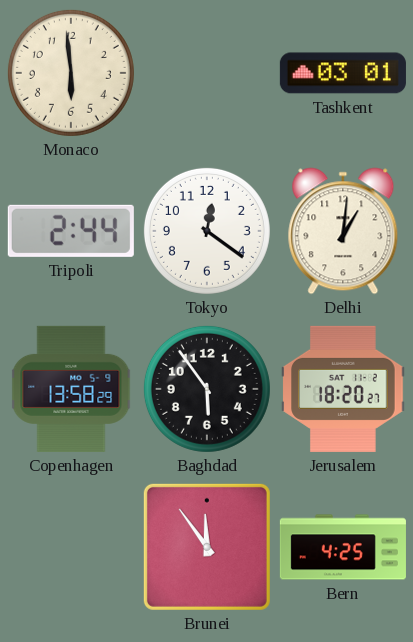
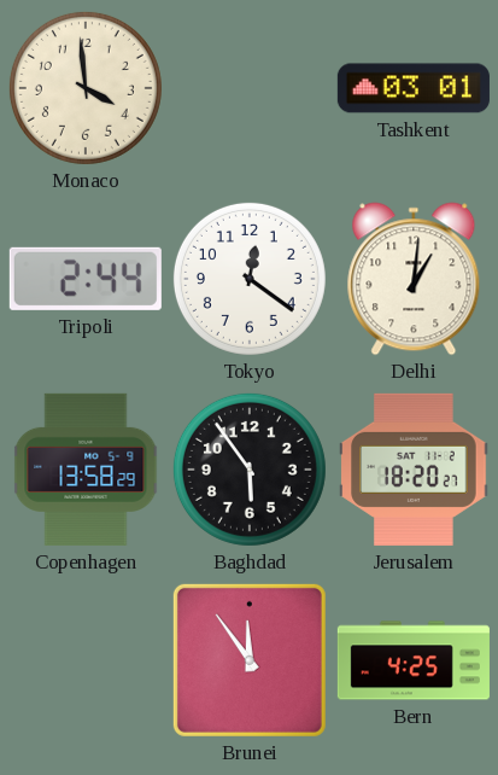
Monaco: 5:59 -> 3:59 (86, 88)
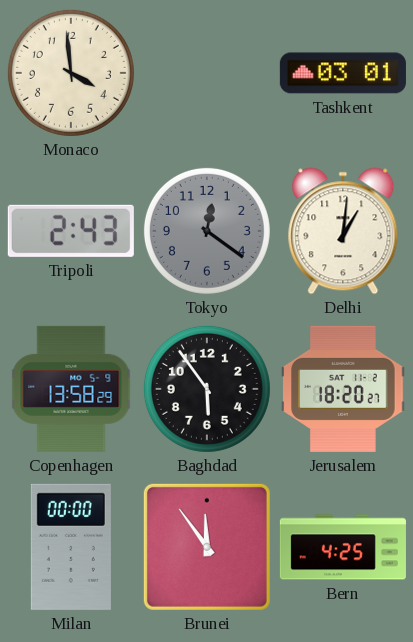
Tripoli: 2:44 -> 2:43 (71, 231)
Tokyo dial: white -> grey (207, 231)
Milan: none -> 00:00 (71, 547)
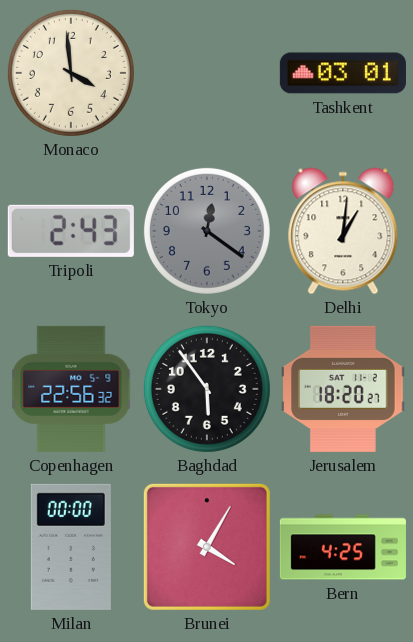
Copenhagen: 13:58 -> 22:56 (71, 389)
Brunei: 11:54 -> 4:05 (207, 547)
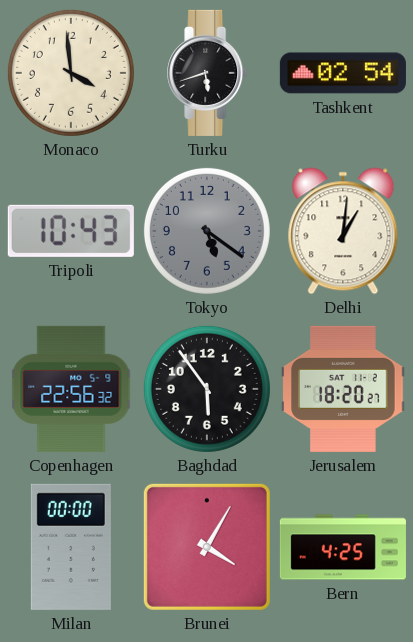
Turku: none -> 5:42 (208, 73)
Tashkent: 03:01 -> 02:54 (343, 73)
Tripoli: 2:43 -> 10:43 (71, 231)
Tokyo: 12:21 -> 5:21 (207, 231)
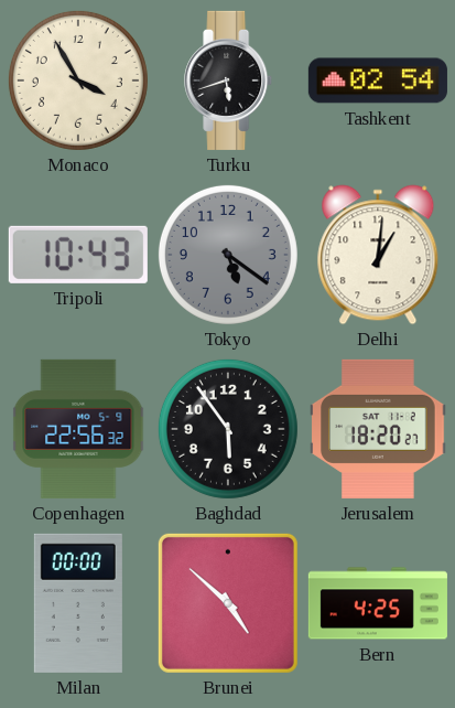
Monaco: 3:59 -> 3:55 (78, 81)
Brunei: 4:05 -> 4:52 (228, 603)
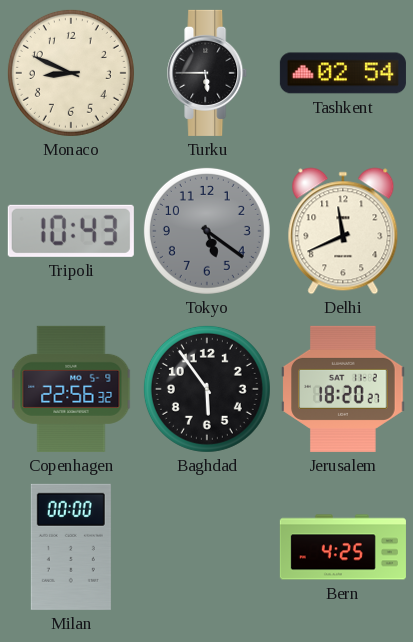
Monaco: 3:55 -> 8:49 (71, 73)
Turku: 5:42 -> 5:45 (208, 73)
Delhi: 1:01 -> 11:41 (343, 231)
Brunei: 4:52 -> none (228, 603)
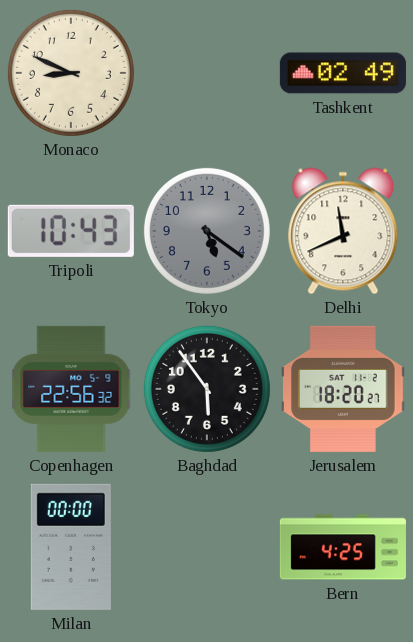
Turku: 5:45 -> none (208, 73)
Tashkent: 02:54 -> 02:49 (343, 73)
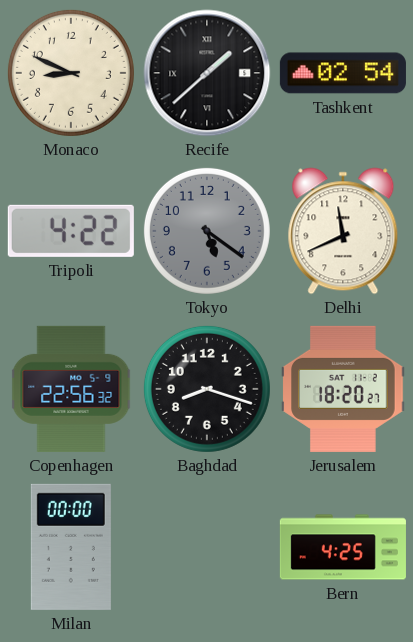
Recife: none -> 1:38 (207, 73)
Tashkent: 02:49 -> 02:54 (343, 73)
Tripoli: 10:43 -> 4:22 (71, 231)
Baghdad: 5:54 -> 8:18 (207, 389)
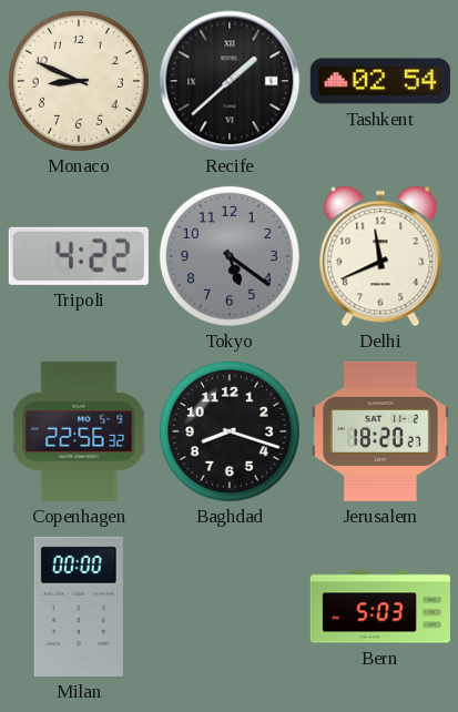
Bern: 4:25 -> 5:03 (380, 607)
